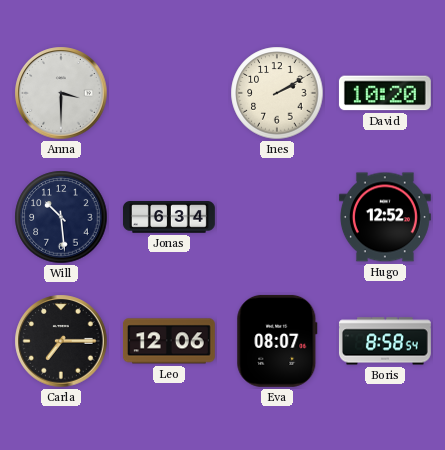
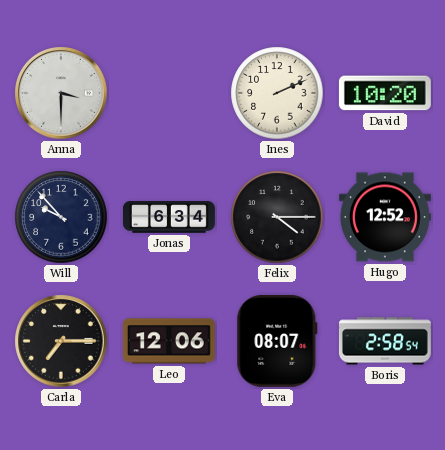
Ines: 2:10 -> 2:11 (277, 93)
Will: 10:29 -> 9:53 (61, 217)
Felix: none -> 4:15 (277, 217)
Boris: 8:58 -> 2:58 (385, 341)
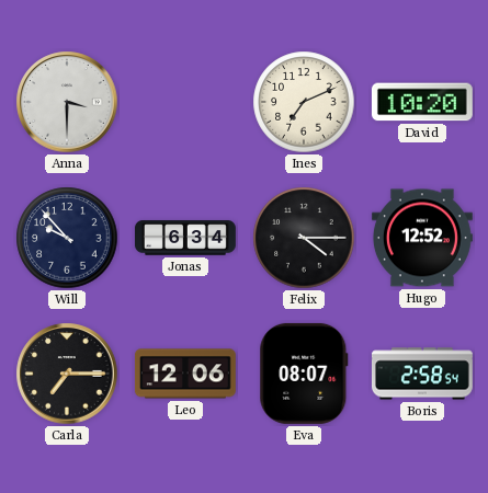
Ines: 2:11 -> 7:11 (304, 102)
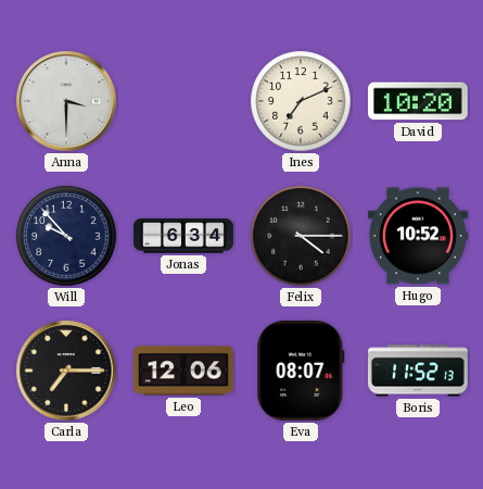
Hugo: 12:52 -> 10:52 (418, 236)
Boris: 2:58 -> 11:52 (418, 371)
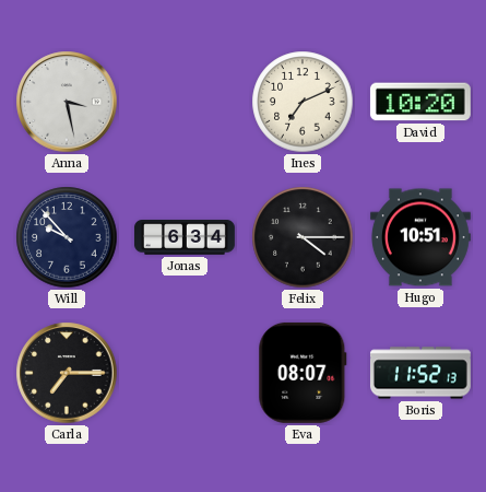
Anna: 3:30 -> 3:28 (67, 102)
Hugo: 10:52 -> 10:51 (420, 237)
Leo: 12:06 -> none (183, 371)
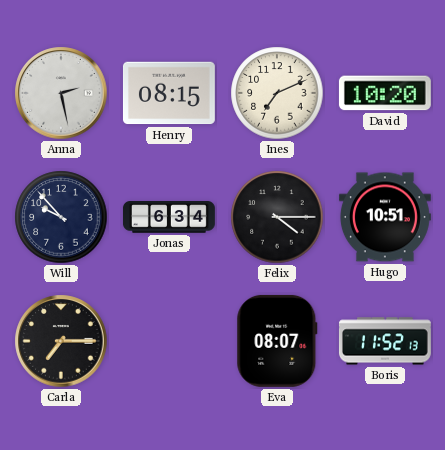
Anna: 3:28 -> 2:28 (61, 93)
Henry: none -> 08:15 (169, 93)
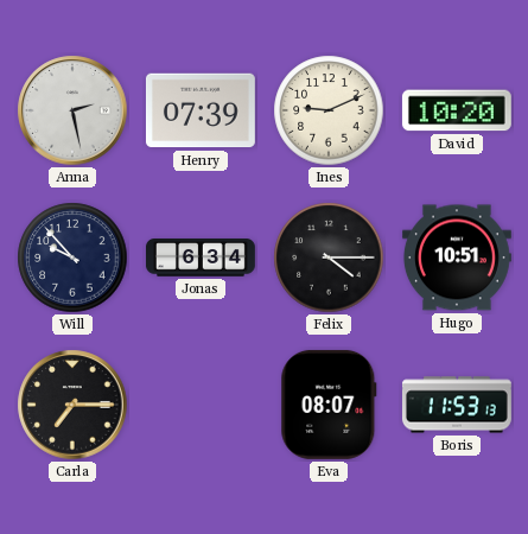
Henry: 08:15 -> 07:39 (201, 110)
Ines: 7:11 -> 9:11 (329, 110)
Boris: 11:52 -> 11:53 (457, 405)
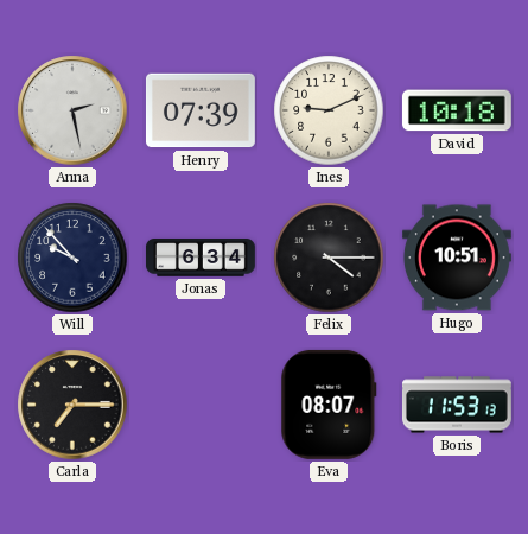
David: 10:20 -> 10:18 (457, 110)
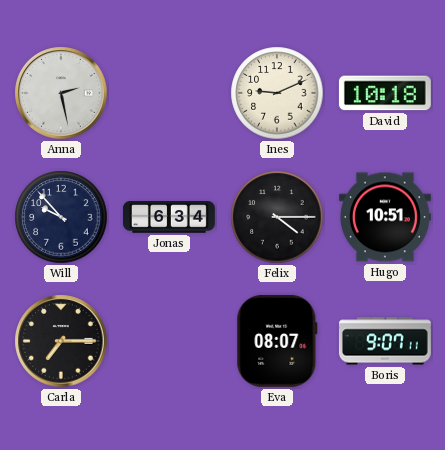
Henry: 07:39 -> none (201, 110)
Boris: 11:53 -> 9:07 (385, 341)
